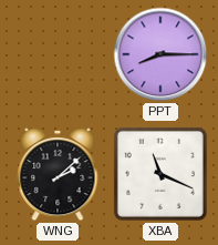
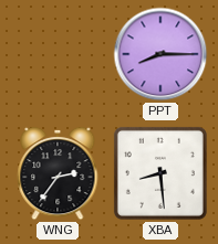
WNG: 2:08 -> 2:36 (58, 173)
XBA: 11:19 -> 8:29 (160, 173)
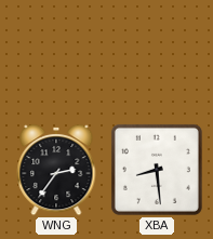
PPT: 8:15 -> none (160, 54)
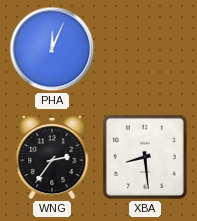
PHA: none -> 12:04 (52, 49)
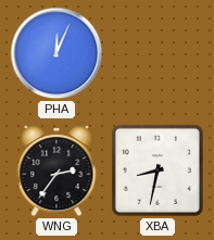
XBA: 8:29 -> 8:32 (158, 170)
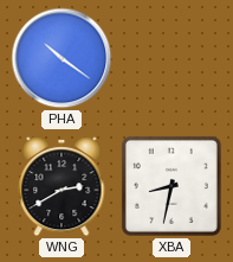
PHA: 12:04 -> 10:21 (62, 58)
WNG: 2:36 -> 2:40 (62, 186)
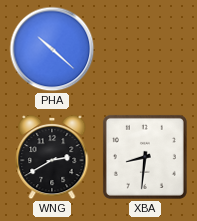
PHA: 10:21 -> 10:22 (52, 49)
XBA: 8:32 -> 8:31 (145, 157)
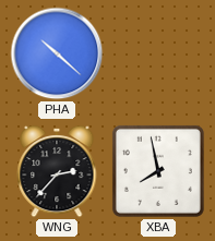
WNG: 2:40 -> 2:37 (57, 171)
XBA: 8:31 -> 7:58 (158, 171)
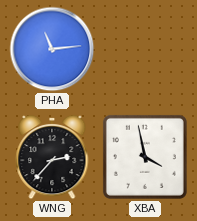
PHA: 10:22 -> 11:14 (52, 49)
XBA: 7:58 -> 3:58 (145, 157)
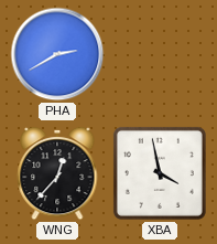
PHA: 11:14 -> 2:40 (57, 54)
WNG: 2:37 -> 12:37 (57, 173)
